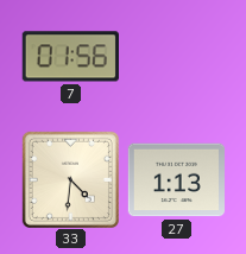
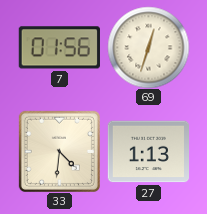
69: none -> 12:33 (148, 47)
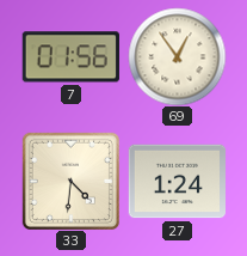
69: 12:33 -> 12:54 (177, 56)
27: 1:13 -> 1:24 (177, 182)
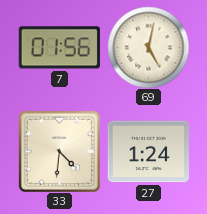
69: 12:54 -> 5:02 (148, 47)
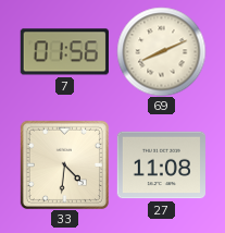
69: 5:02 -> 8:11 (161, 51)
27: 1:24 -> 11:08 (161, 165)
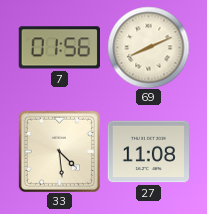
33: 4:31 -> 4:29 (59, 151)
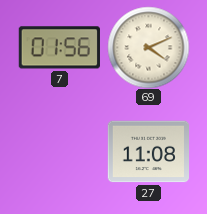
69: 8:11 -> 4:11 (148, 47)
33: 4:29 -> none (59, 151)
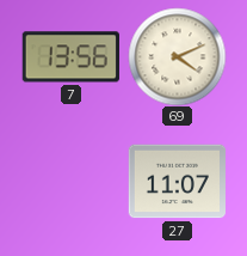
7: 01:56 -> 13:56 (70, 57)
27: 11:08 -> 11:07 (177, 182)
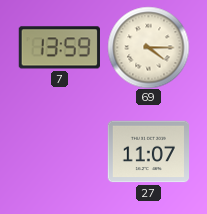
7: 13:56 -> 13:59 (59, 48)
69: 4:11 -> 4:15 (148, 47)
